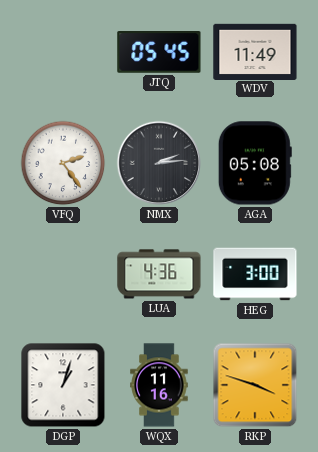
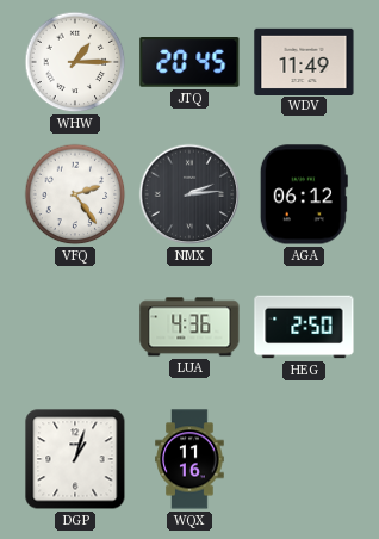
WHW: none -> 1:15 (75, 62)
JTQ: 05:45 -> 20:45 (189, 63)
AGA: 05:08 -> 06:12 (304, 194)
HEG: 3:00 -> 2:50 (304, 327)
RKP: 3:48 -> none (255, 385)
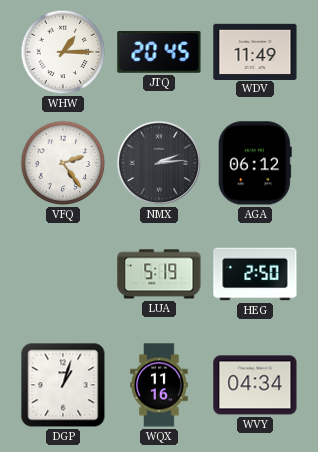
LUA: 4:36 -> 5:19 (159, 274)
WVY: none -> 04:34 (255, 385)
